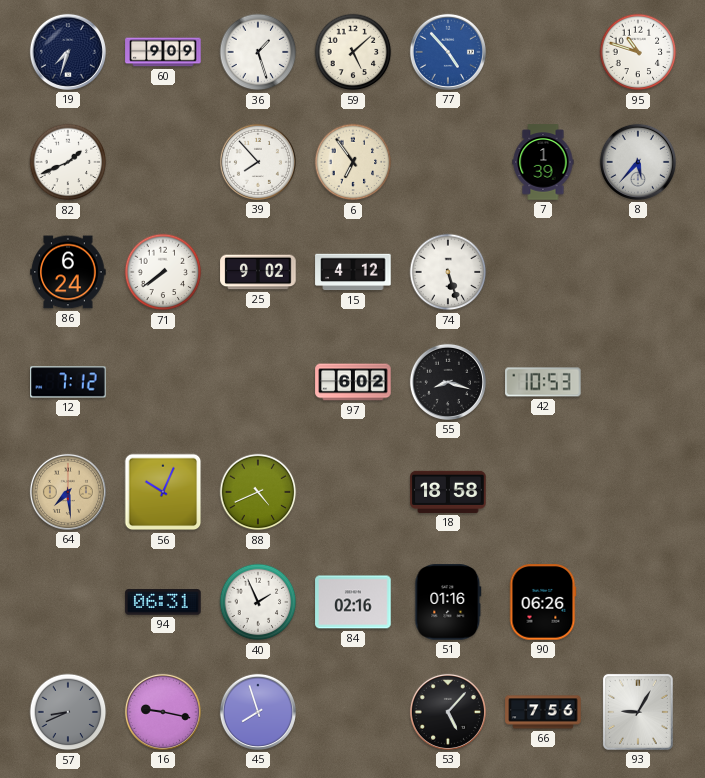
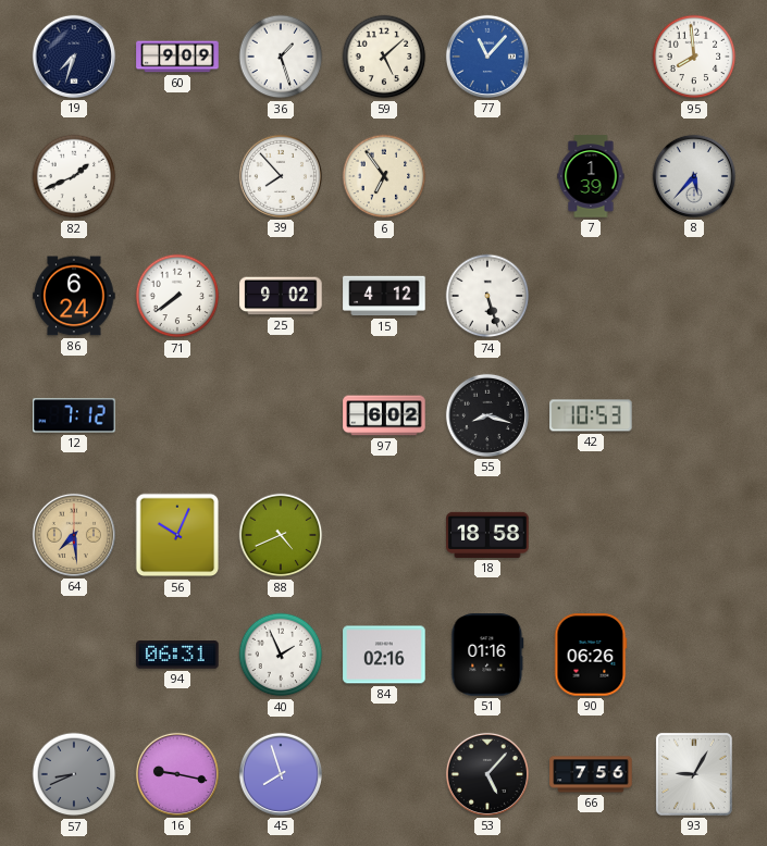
77: 4:53 -> 11:07 (487, 57)
95: 10:48 -> 7:59 (694, 57)
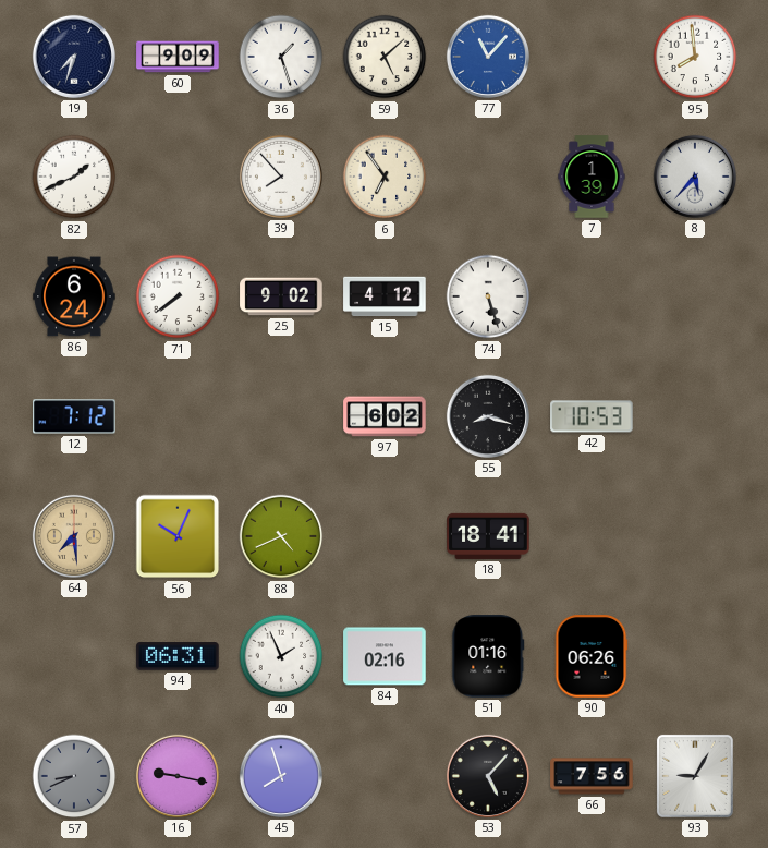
18: 18:58 -> 18:41 (488, 536)
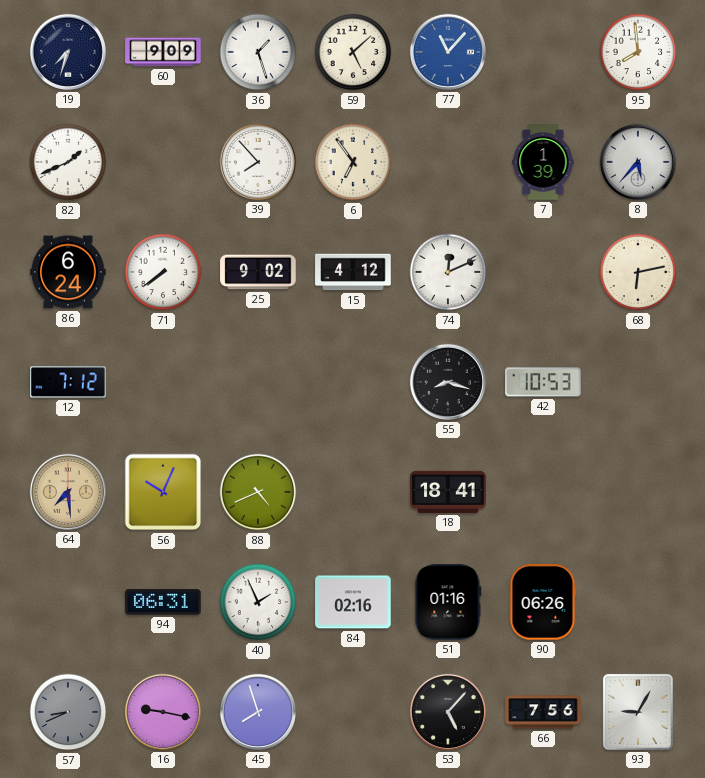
74: 5:27 -> 12:11 (448, 272)
68: none -> 6:13 (638, 272)
97: 6:02 -> none (385, 416)
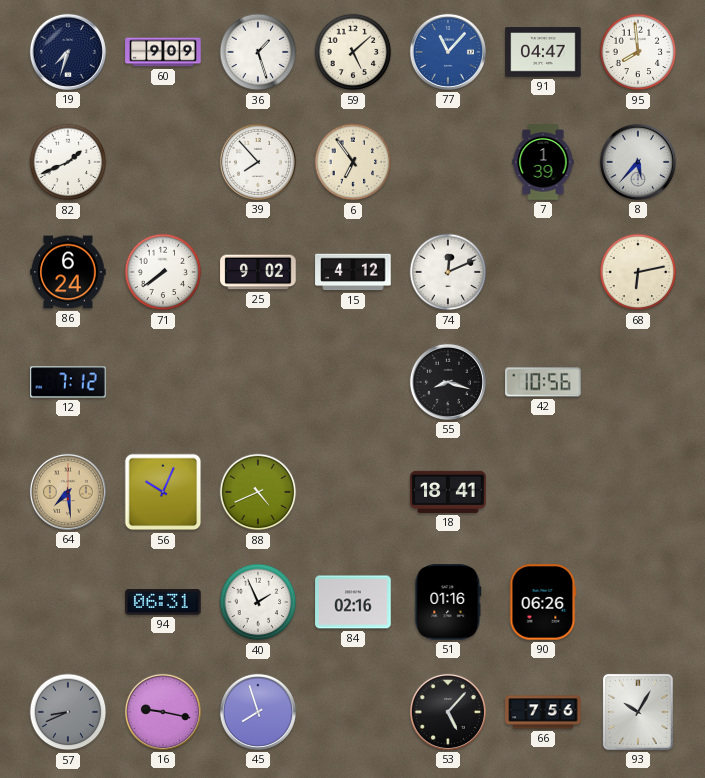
91: none -> 04:47 (543, 52)
42: 10:53 -> 10:56 (543, 382)
93: 9:05 -> 10:05 (638, 712)
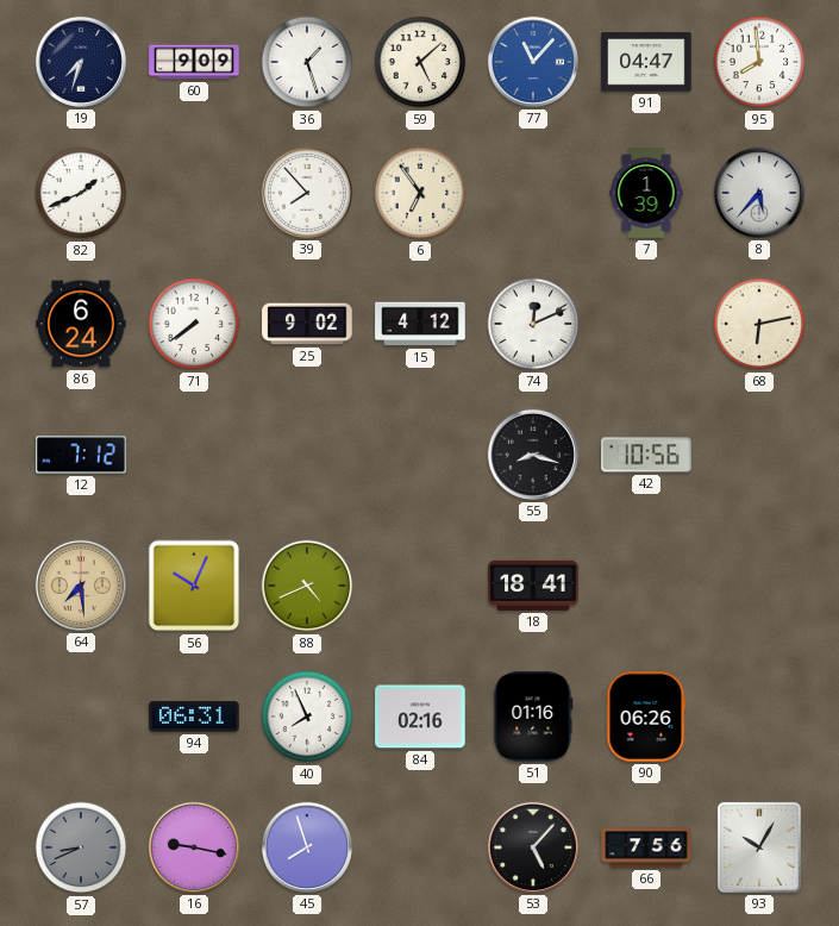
40: 1:56 -> 7:56 (307, 717)
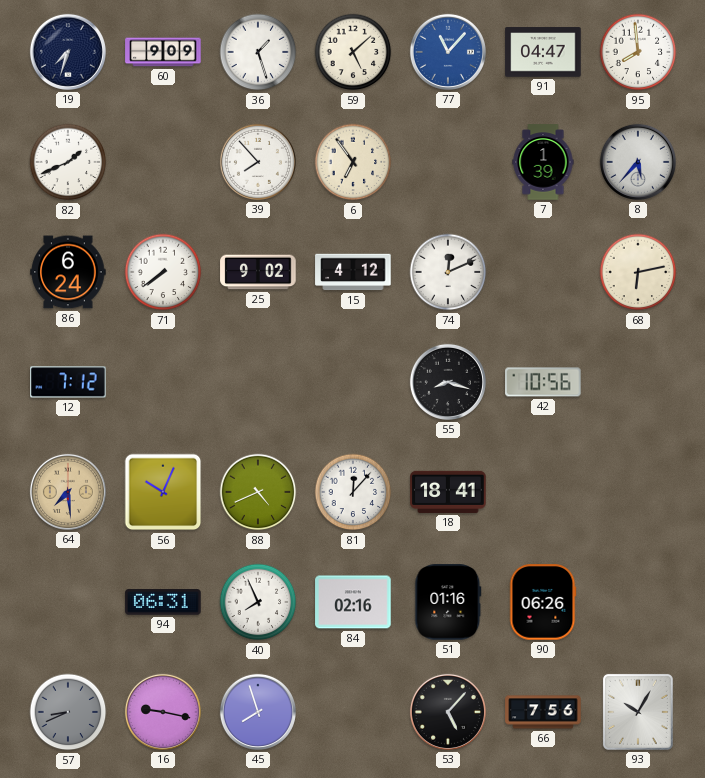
81: none -> 12:07 (353, 492)
